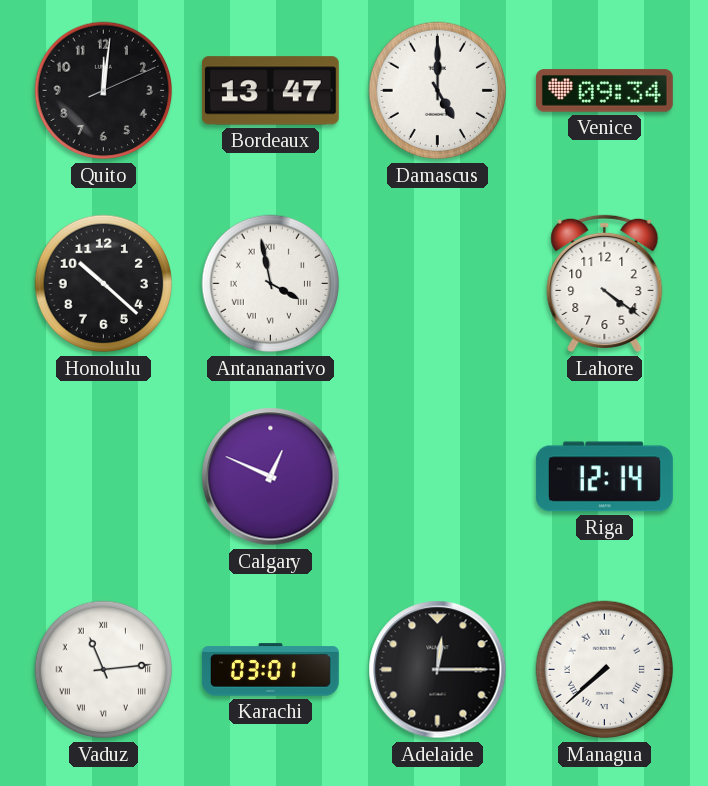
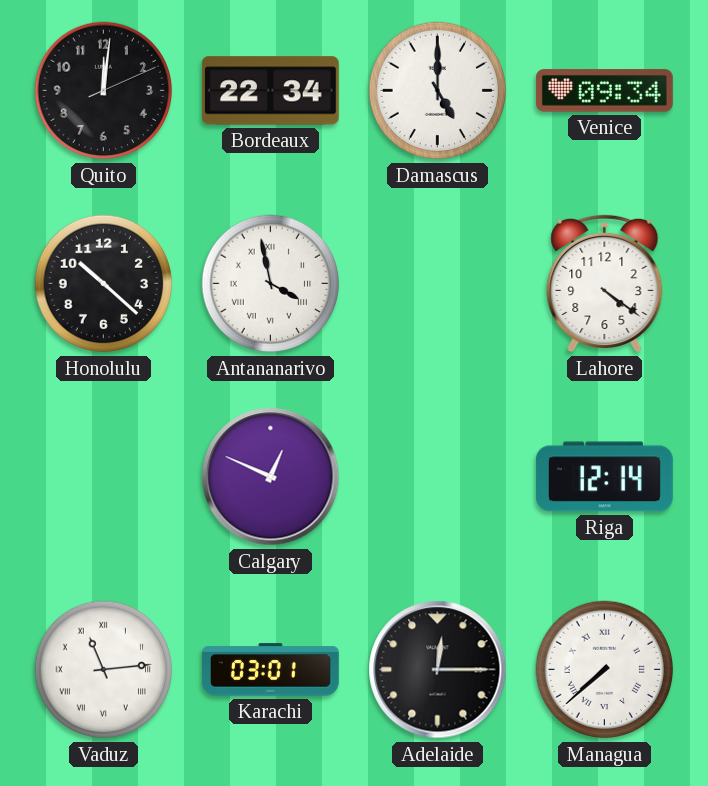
Bordeaux: 13:47 -> 22:34 (270, 91)
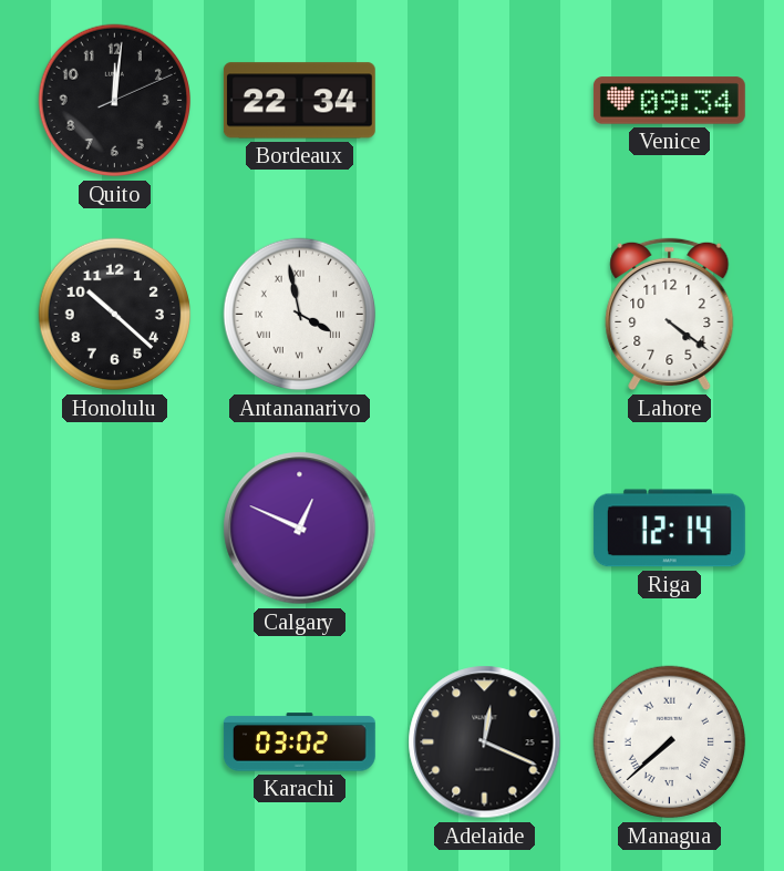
Damascus: 5:00 -> none (438, 91)
Vaduz: 11:14 -> none (104, 670)
Karachi: 03:01 -> 03:02 (299, 742)
Adelaide: 12:15 -> 12:19 (485, 742)
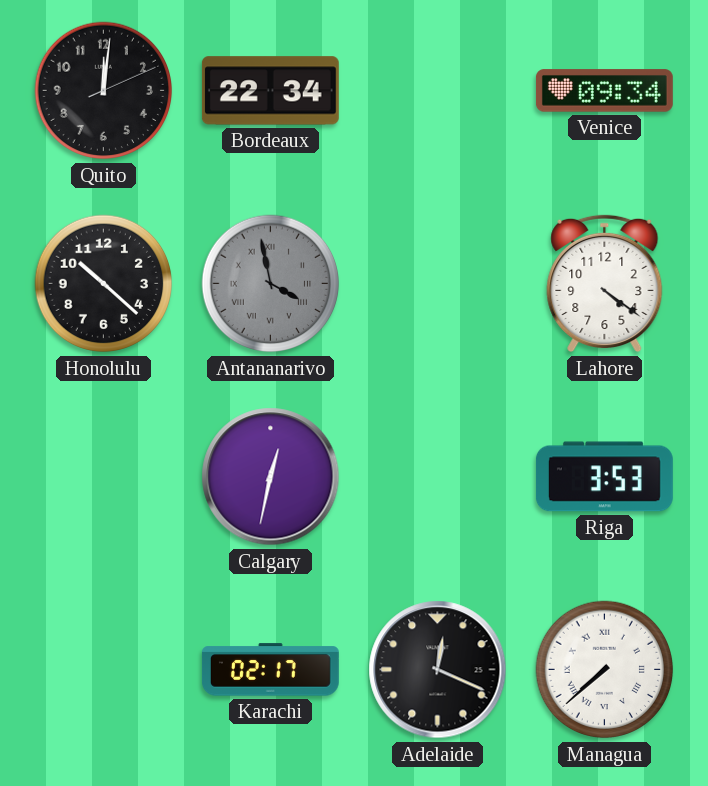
Antananarivo dial: white -> grey (271, 284)
Calgary: 12:49 -> 12:32 (271, 477)
Riga: 12:14 -> 3:53 (604, 477)
Karachi: 03:02 -> 02:17 (270, 670)
